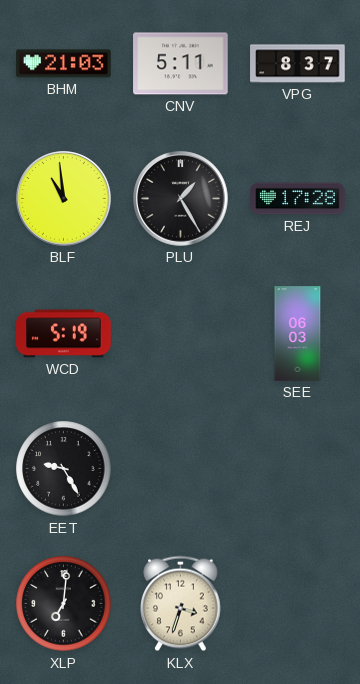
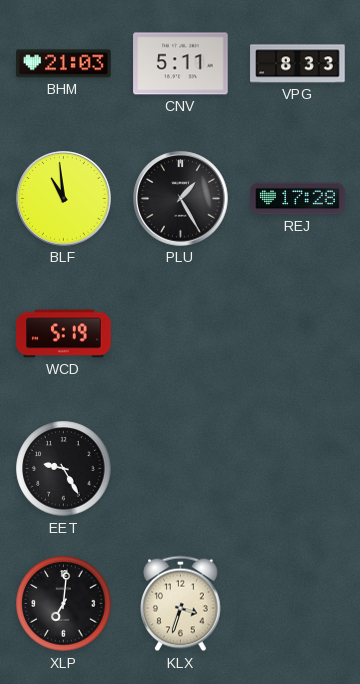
VPG: 8:37 -> 8:33 (298, 64)
SEE: 06:03 -> none (298, 334)
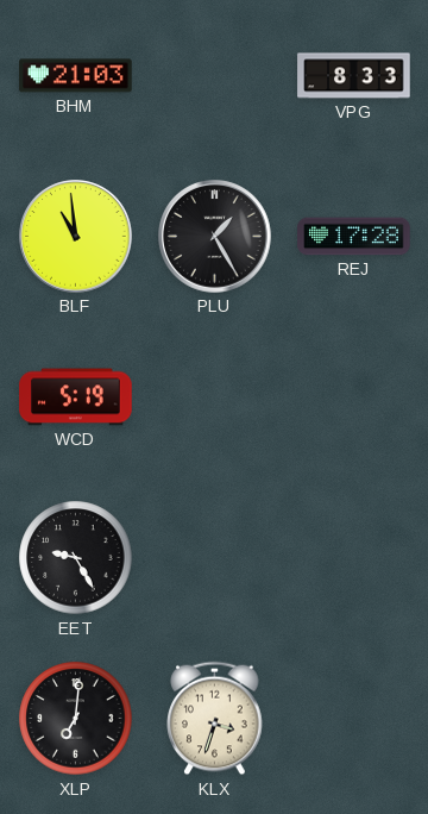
CNV: 5:11 -> none (181, 64)
